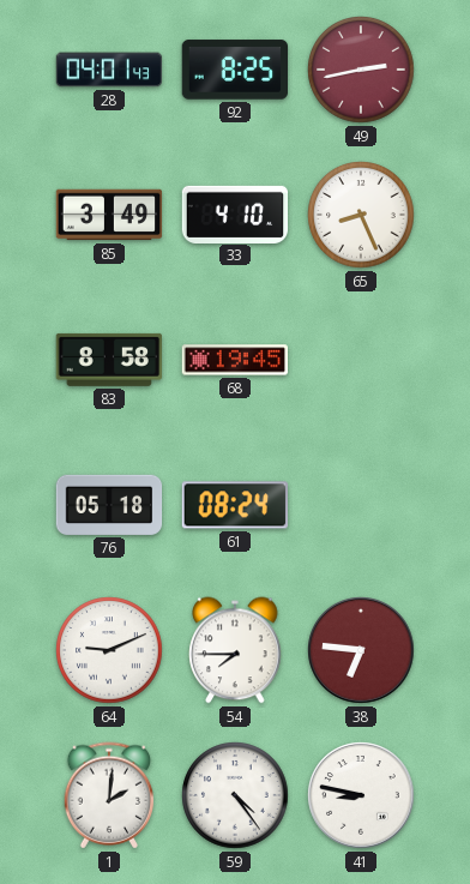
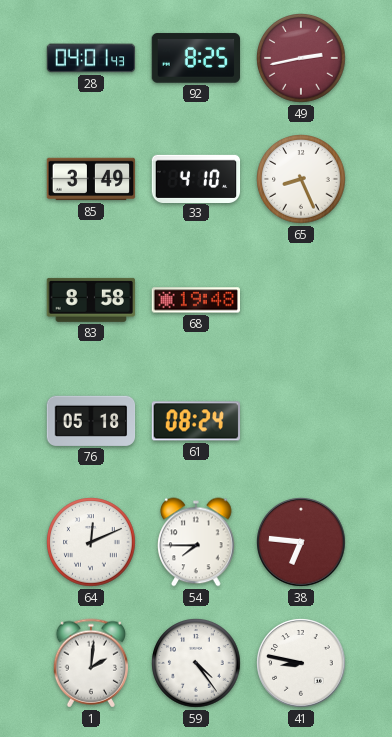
68: 19:45 -> 19:48 (196, 300)
64: 9:11 -> 12:11 (91, 542)
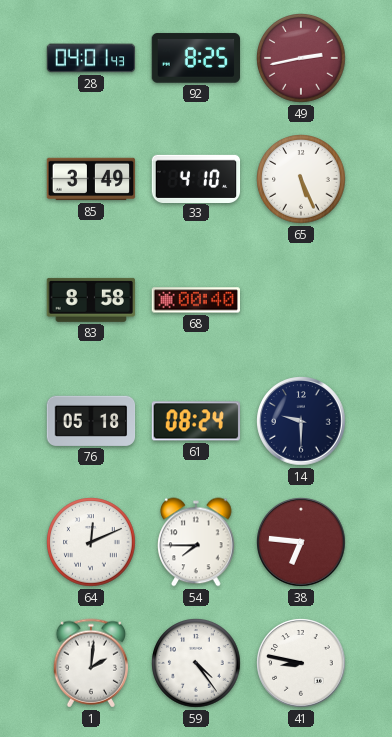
65: 8:26 -> 5:26 (301, 179)
68: 19:48 -> 00:40 (196, 300)
14: none -> 9:30 (301, 421)
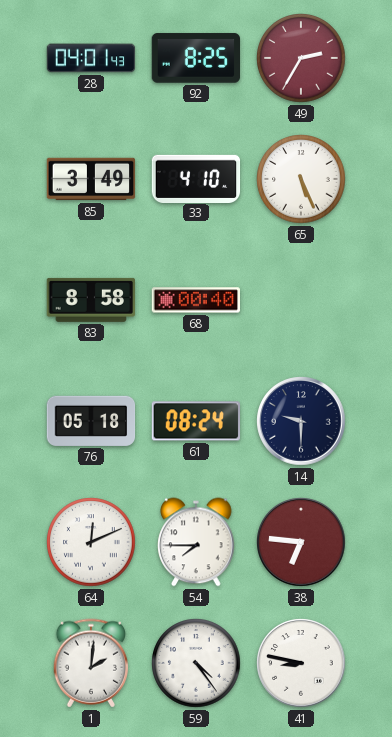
49: 2:43 -> 2:35 (301, 58)
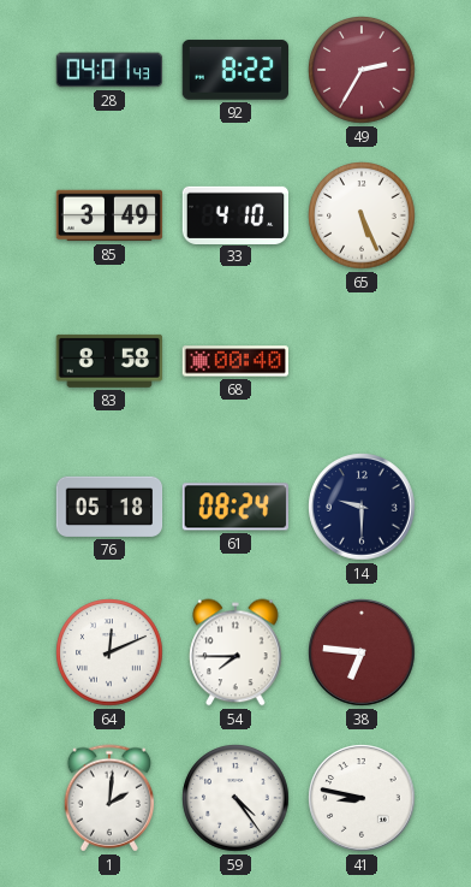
92: 8:25 -> 8:22 (235, 70)
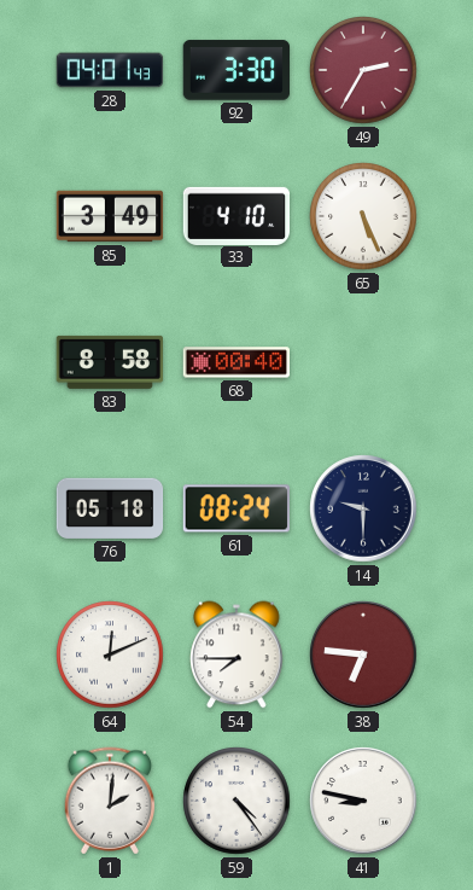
92: 8:22 -> 3:30 (237, 70)
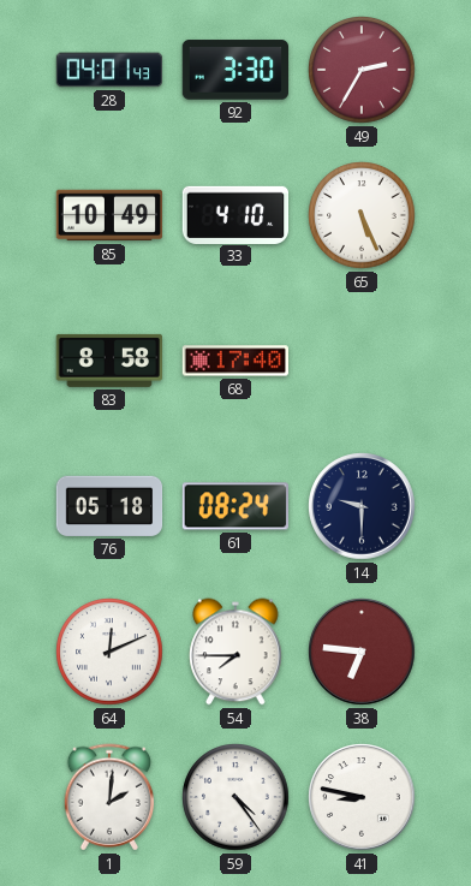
85: 3:49 -> 10:49 (109, 215)
68: 00:40 -> 17:40 (235, 361)
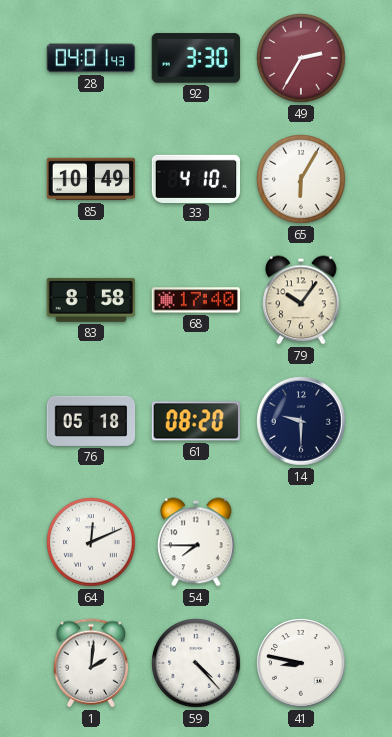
65: 5:26 -> 6:05 (301, 179)
79: none -> 10:06 (301, 300)
61: 08:24 -> 08:20 (195, 421)
38: 6:46 -> none (362, 652)
59: 4:24 -> 4:23 (196, 663)
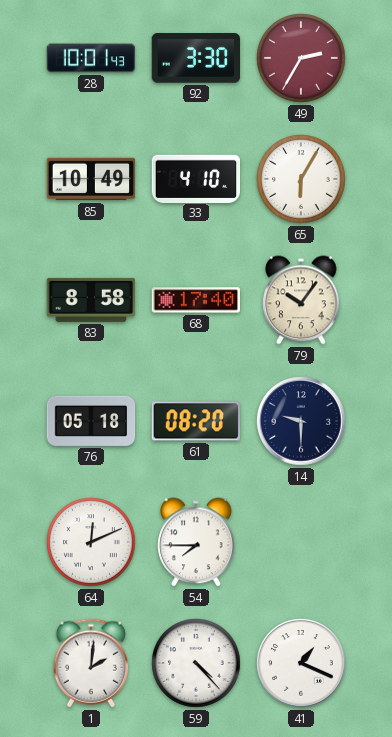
28: 04:01 -> 10:01 (91, 58)
41: 8:47 -> 1:19 (301, 663)
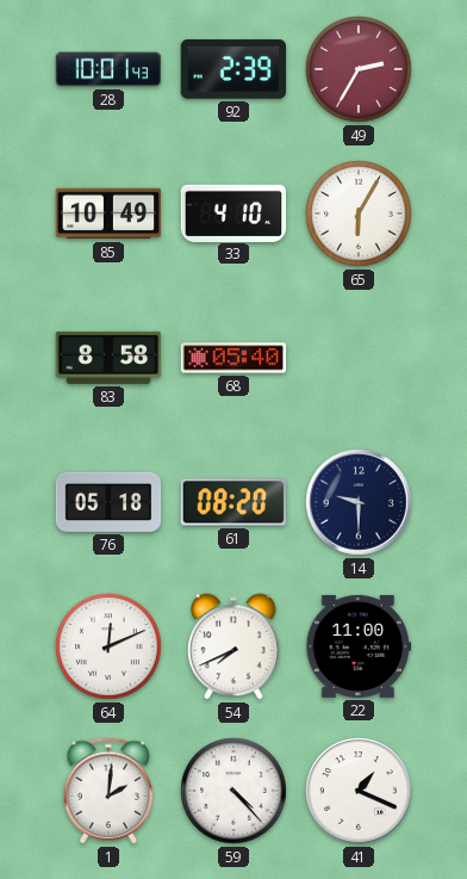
92: 3:30 -> 2:39 (233, 69)
68: 17:40 -> 05:40 (233, 358)
79: 10:06 -> none (301, 300)
54: 7:45 -> 7:41 (233, 646)
22: none -> 11:00 (359, 646)
